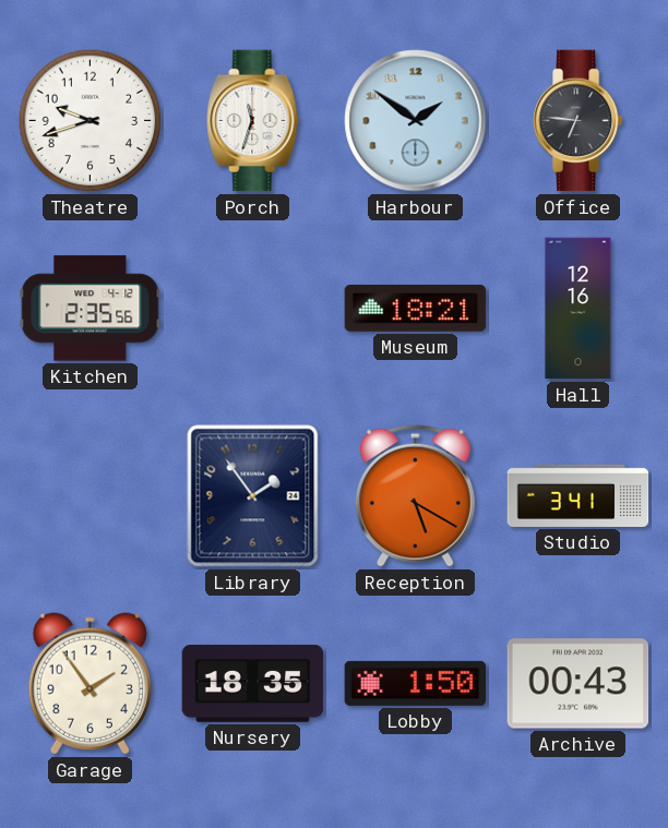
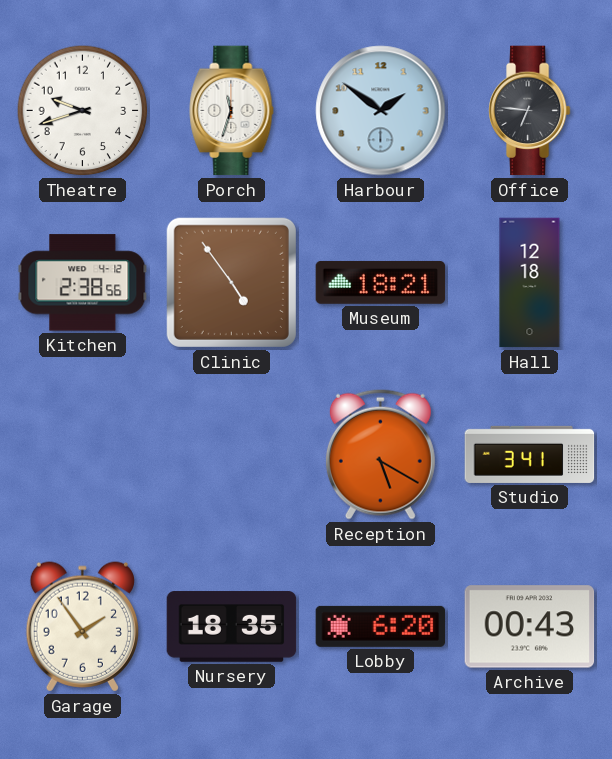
Kitchen: 2:35 -> 2:38 (83, 283)
Clinic: none -> 4:54 (231, 282)
Hall: 12:16 -> 12:18 (530, 283)
Library: 1:54 -> none (253, 496)
Lobby: 1:50 -> 6:20 (381, 626)
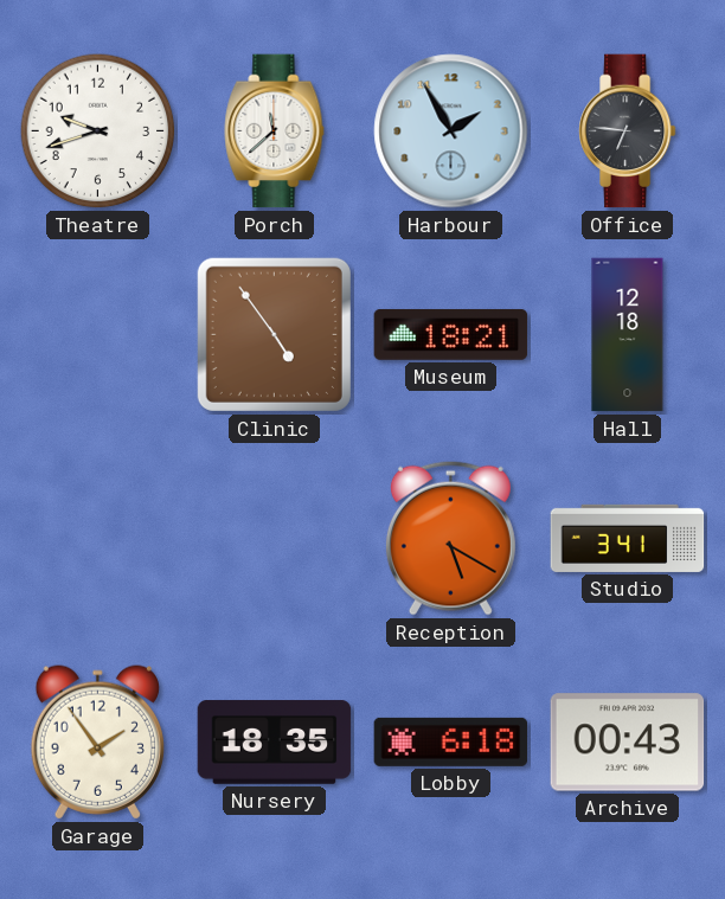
Porch: 11:33 -> 11:38 (275, 131)
Harbour: 1:51 -> 1:55 (451, 131)
Kitchen: 2:38 -> none (83, 283)
Lobby: 6:20 -> 6:18 (451, 741)
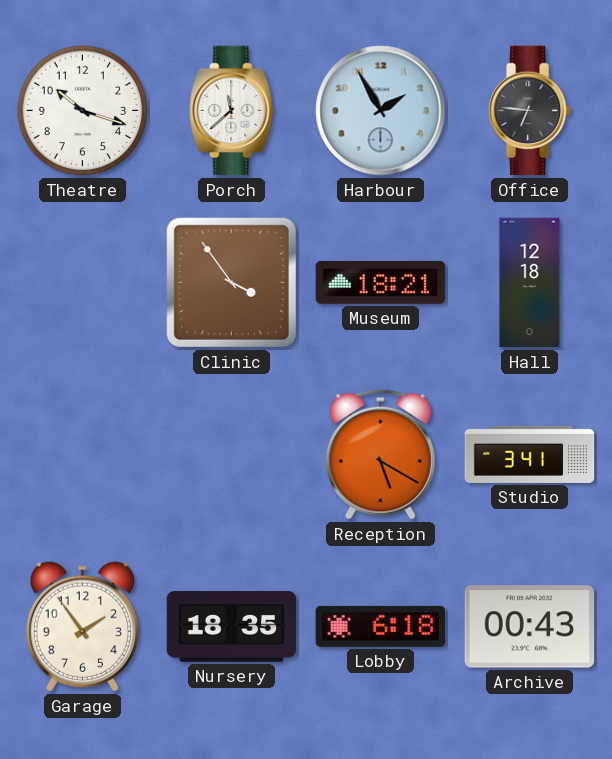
Theatre: 9:42 -> 10:18 (83, 111)
Clinic: 4:54 -> 3:54 (231, 282)
